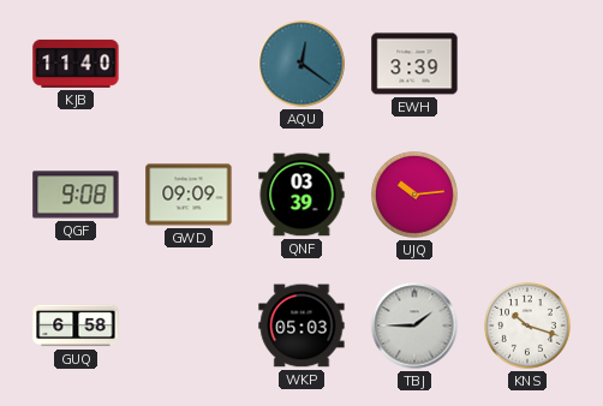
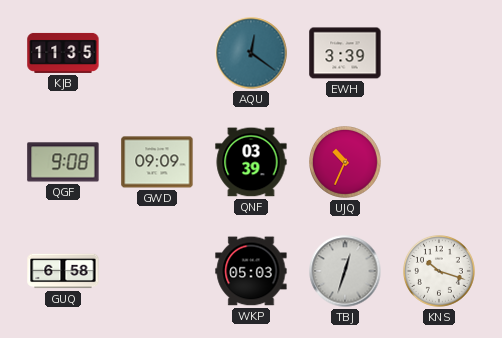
KJB: 11:40 -> 11:35 (63, 53)
UJQ: 10:14 -> 10:34 (346, 163)
TBJ: 1:45 -> 12:33 (345, 271)
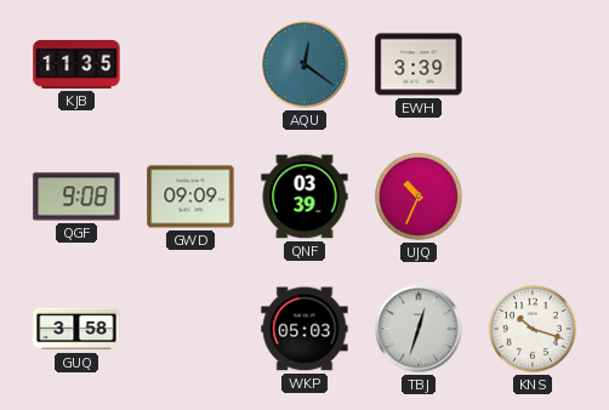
GUQ: 6:58 -> 3:58 (76, 329)
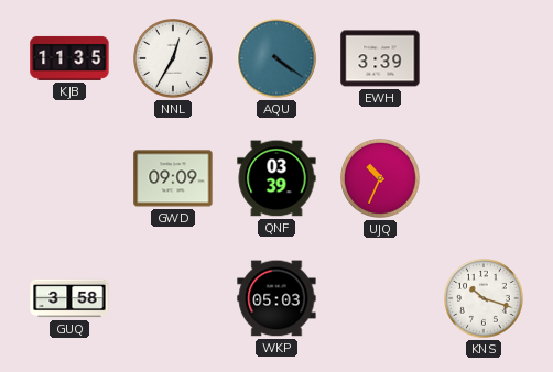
NNL: none -> 12:35 (174, 59)
AQU: 12:21 -> 4:21 (276, 58)
QGF: 9:08 -> none (76, 197)
TBJ: 12:33 -> none (419, 329)
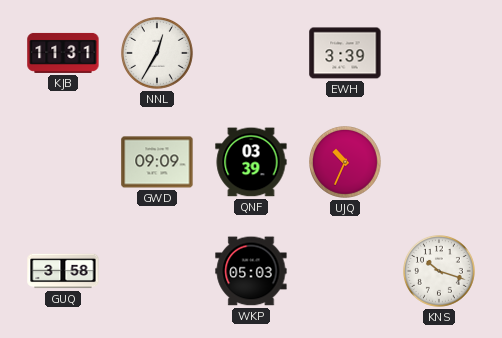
KJB: 11:35 -> 11:31 (63, 53)
AQU: 4:21 -> none (276, 58)
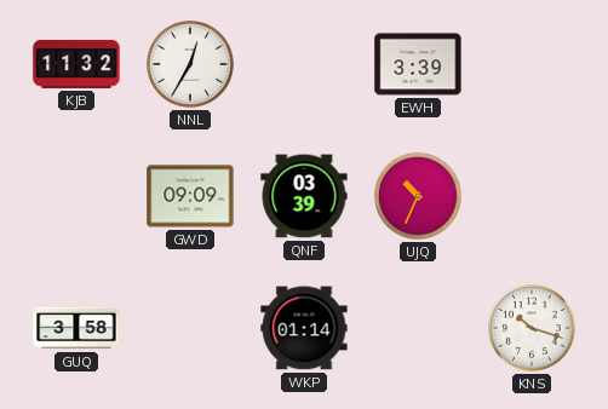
KJB: 11:31 -> 11:32 (76, 64)
WKP: 05:03 -> 01:14 (304, 328)
